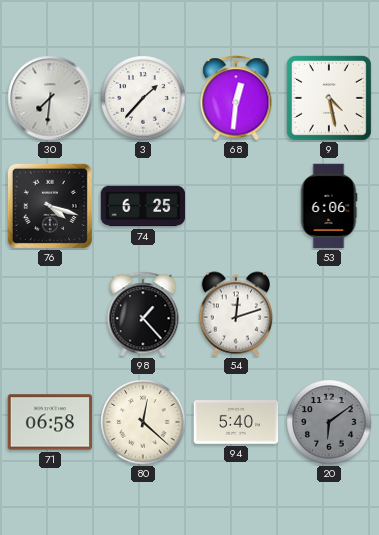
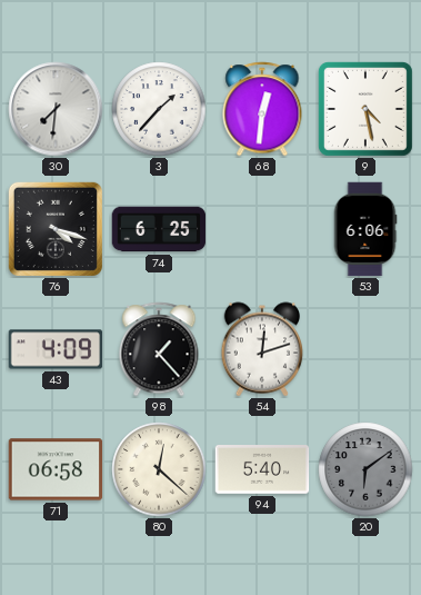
43: none -> 4:09 (56, 349)
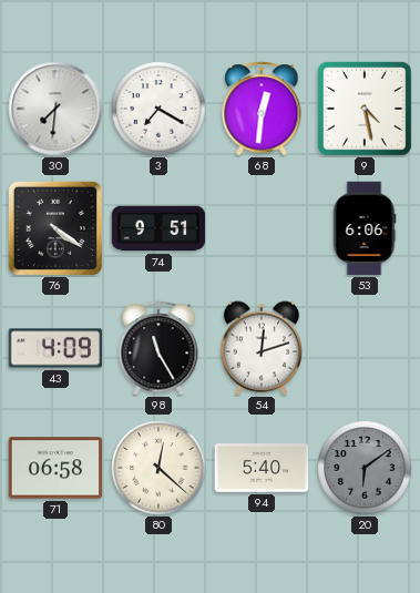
3: 1:37 -> 7:20 (158, 109)
76: 4:18 -> 4:21 (55, 228)
74: 6:25 -> 9:51 (158, 228)
98: 1:23 -> 11:25 (158, 348)
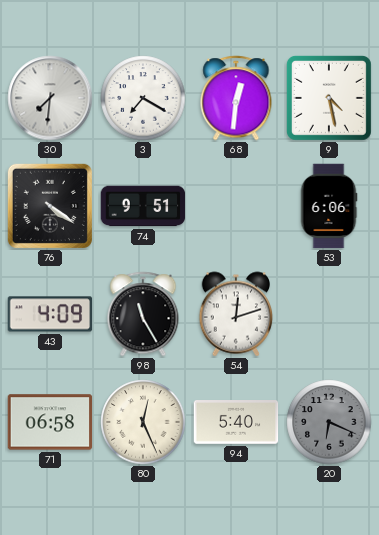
80: 12:22 -> 12:26 (143, 422)
20: 6:09 -> 6:19 (329, 422)
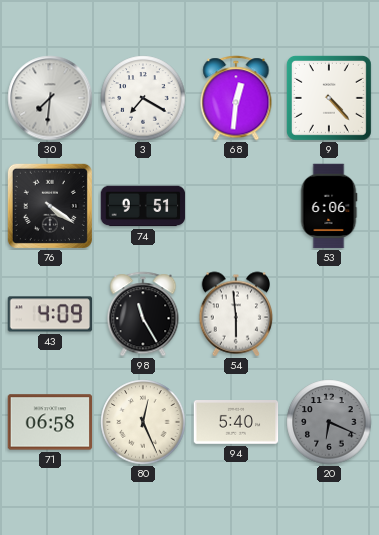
9: 4:28 -> 4:23 (329, 98)
54: 12:12 -> 5:59 (236, 314)
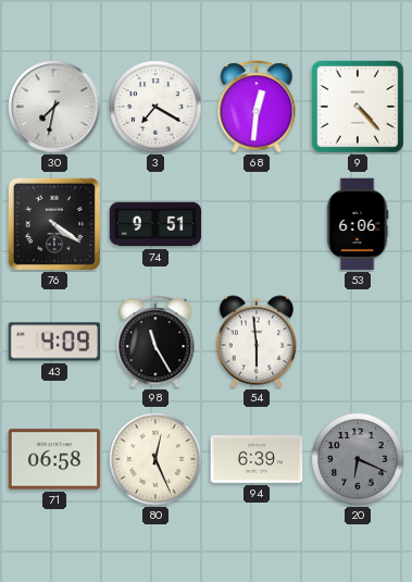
30: 7:31 -> 7:32 (54, 107)
94: 5:40 -> 6:39 (257, 460)
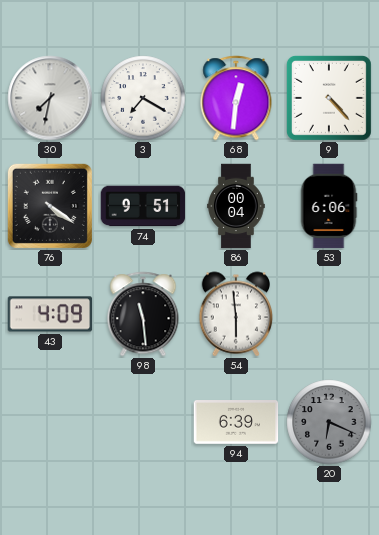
86: none -> 00:04 (236, 206)
98: 11:25 -> 11:29 (143, 314)
71: 06:58 -> none (54, 459)
80: 12:26 -> none (155, 459)
